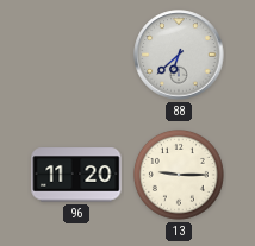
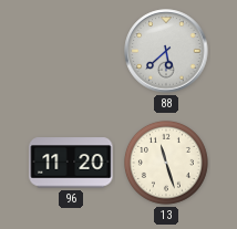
88: 6:38 -> 5:38 (166, 51)
13: 9:15 -> 11:27 (166, 163)
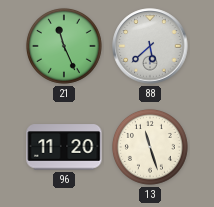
21: none -> 11:26 (64, 46)
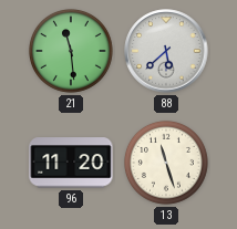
21: 11:26 -> 11:29 (71, 51)
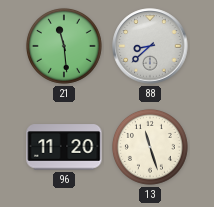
88: 5:38 -> 8:38 (150, 46)
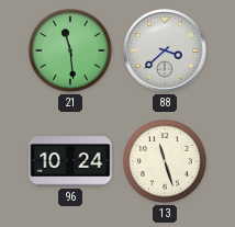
88: 8:38 -> 3:38 (165, 50)
96: 11:20 -> 10:24 (70, 161)
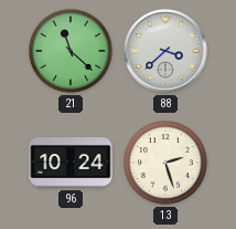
21: 11:29 -> 11:22 (71, 51)
13: 11:27 -> 2:27 (165, 163)
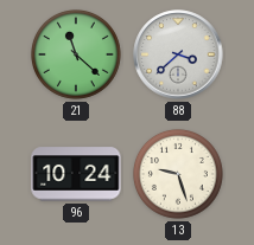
13: 2:27 -> 9:27 (178, 174)
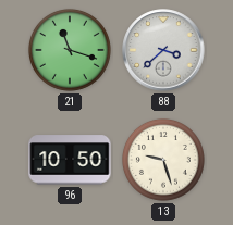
21: 11:22 -> 11:18 (70, 50)
96: 10:24 -> 10:50 (70, 160)
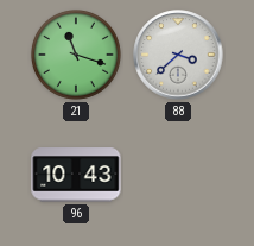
96: 10:50 -> 10:43 (76, 175)
13: 9:27 -> none (163, 160)
